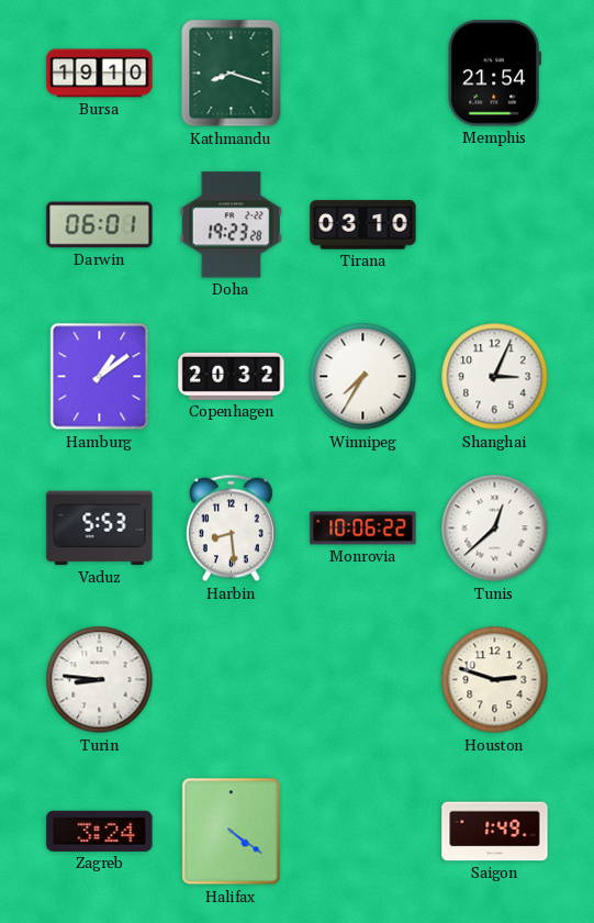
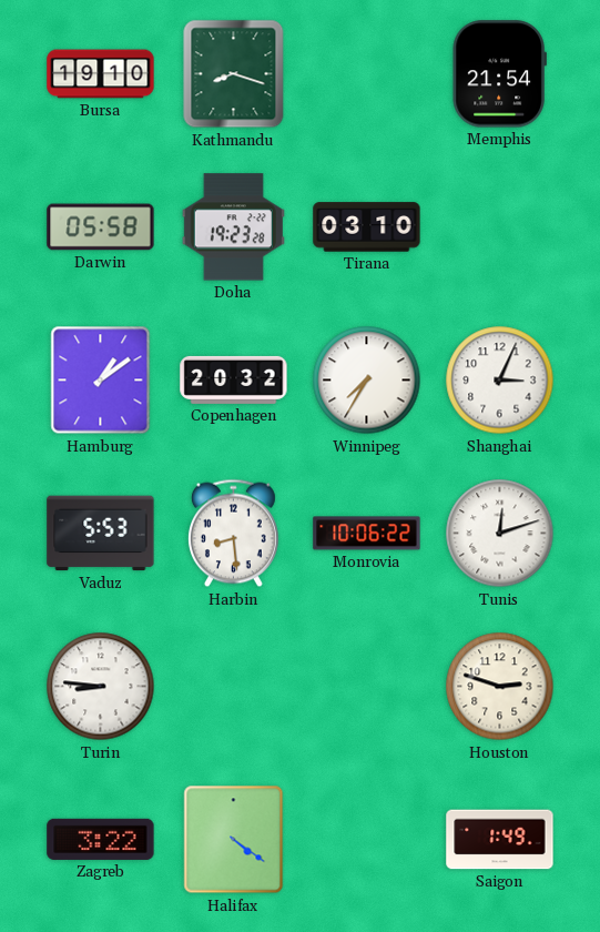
Darwin: 06:01 -> 05:58 (101, 227)
Tunis: 12:38 -> 12:12 (500, 534)
Zagreb: 3:24 -> 3:22 (101, 839)
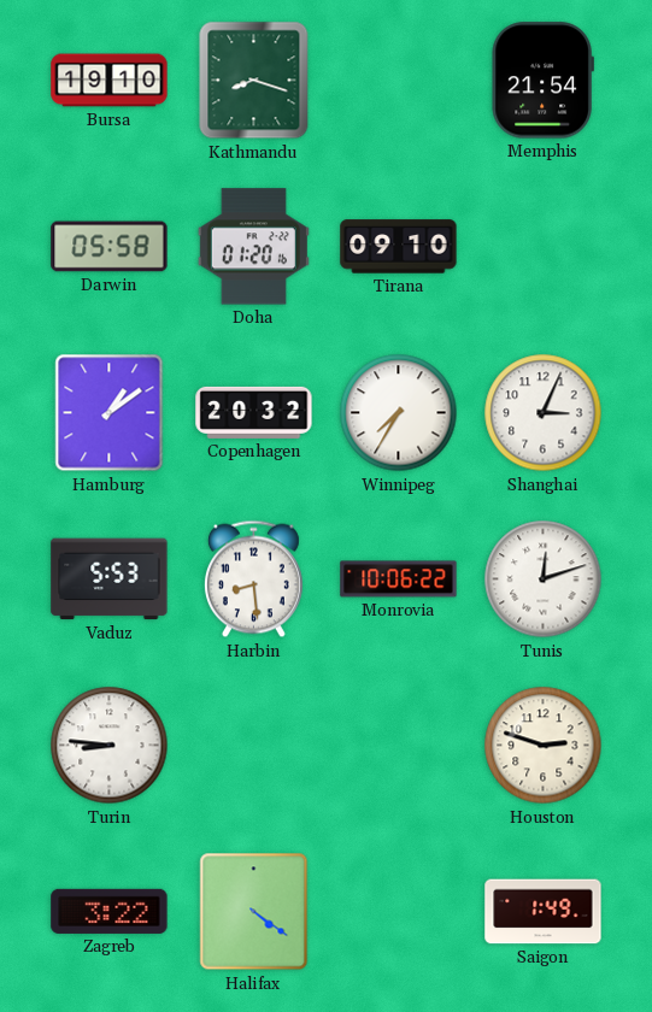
Doha: 19:23 -> 01:20 (253, 247)
Tirana: 03:10 -> 09:10 (399, 247)
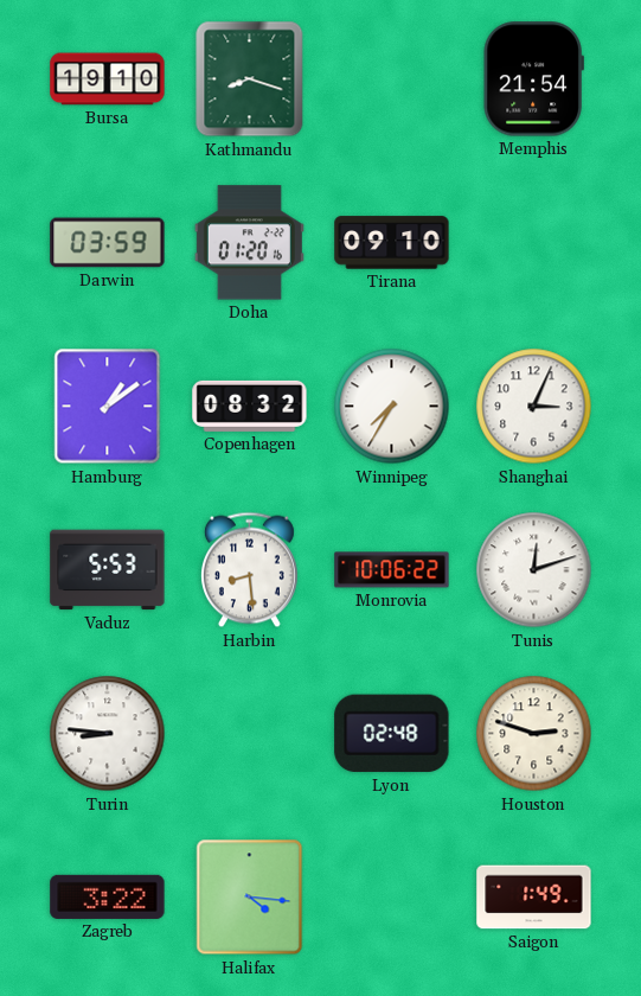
Darwin: 05:58 -> 03:59 (108, 243)
Copenhagen: 20:32 -> 08:32 (250, 406)
Lyon: none -> 02:48 (392, 734)
Halifax: 4:21 -> 4:16 (250, 898)
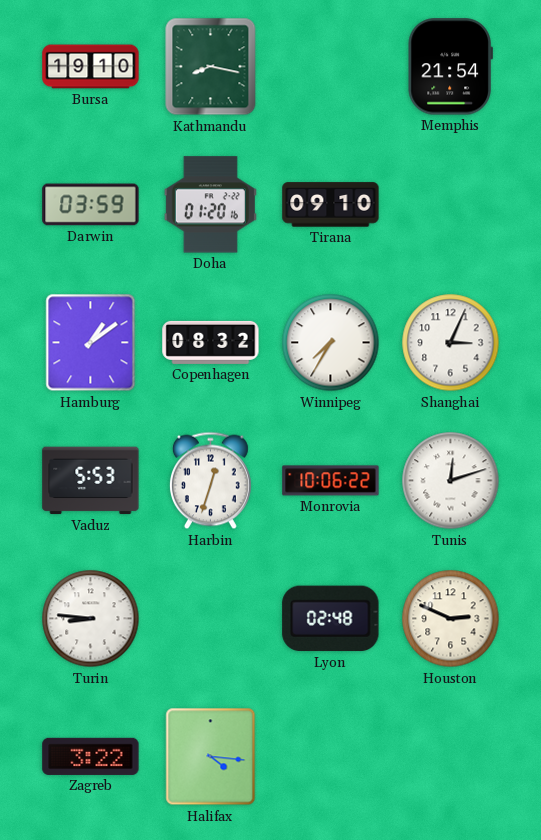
Kathmandu: 8:18 -> 8:17 (211, 67)
Harbin: 8:29 -> 12:33 (210, 481)
Houston: 2:48 -> 2:49 (451, 619)
Saigon: 1:49 -> none (534, 898)
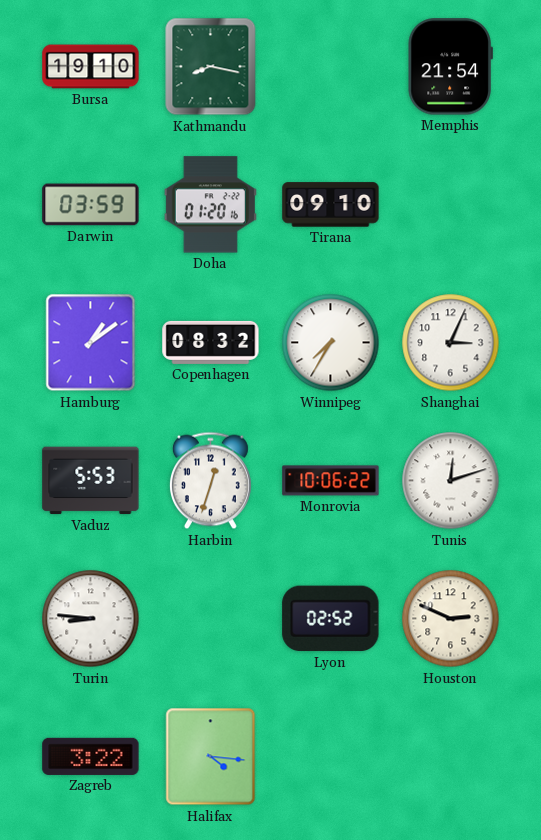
Lyon: 02:48 -> 02:52 (331, 619)
